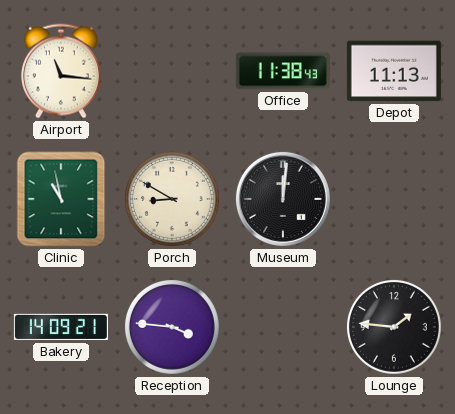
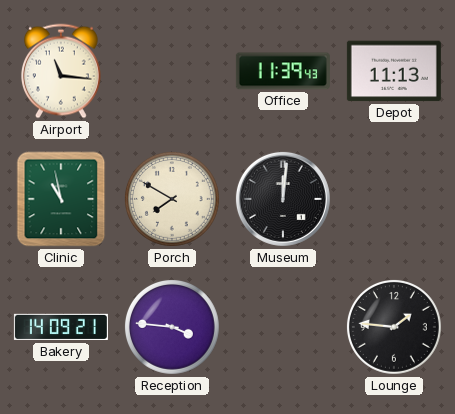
Office: 11:38 -> 11:39 (283, 71)
Porch: 8:50 -> 7:50 (172, 199)
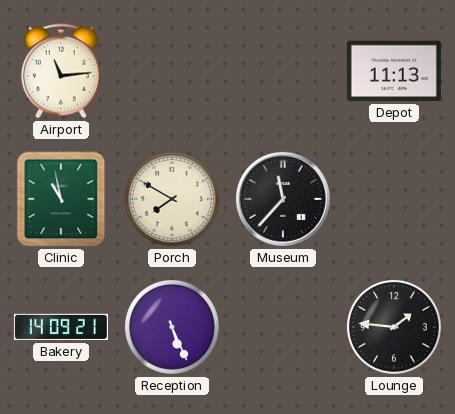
Airport: 11:16 -> 11:14 (61, 71)
Office: 11:39 -> none (283, 71)
Museum: 12:01 -> 11:37 (283, 199)
Reception: 3:46 -> 5:26 (172, 327)
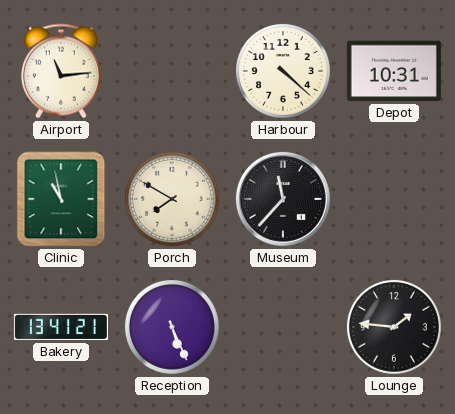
Harbour: none -> 4:22 (283, 71)
Depot: 11:13 -> 10:31 (394, 71)
Bakery: 14:09 -> 13:41 (61, 327)
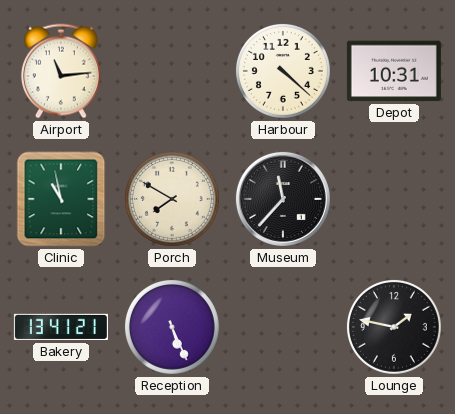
Lounge: 1:46 -> 1:47 (394, 327)
